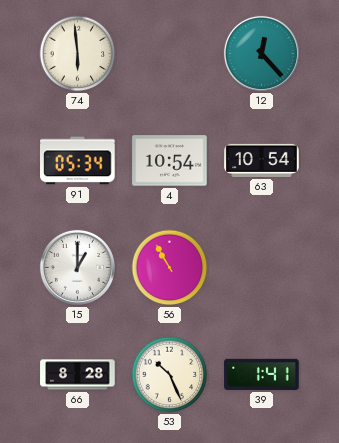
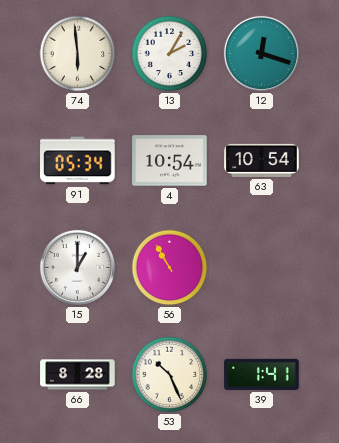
13: none -> 2:05 (170, 54)
12: 12:23 -> 12:18 (261, 53)
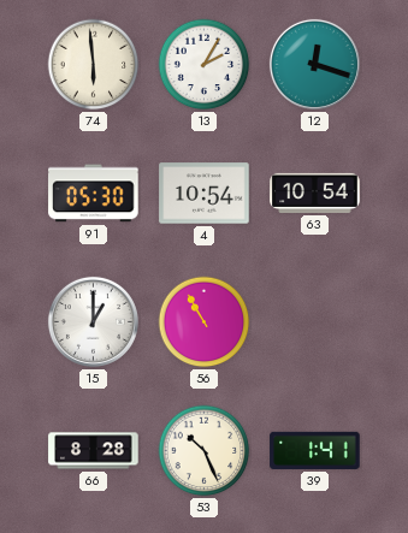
91: 05:34 -> 05:30 (94, 194)
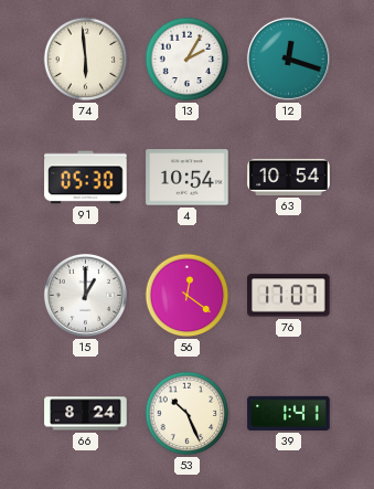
56: 10:55 -> 12:21 (188, 296)
76: none -> 17:07 (289, 296)
66: 8:28 -> 8:24 (86, 414)
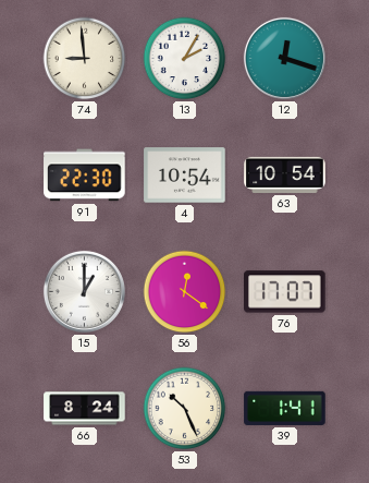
74: 5:59 -> 8:59 (85, 59)
91: 05:30 -> 22:30 (85, 176)
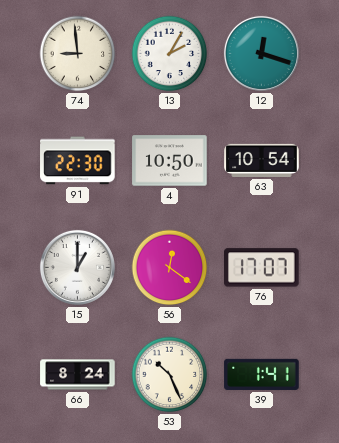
4: 10:54 -> 10:50 (170, 161)
